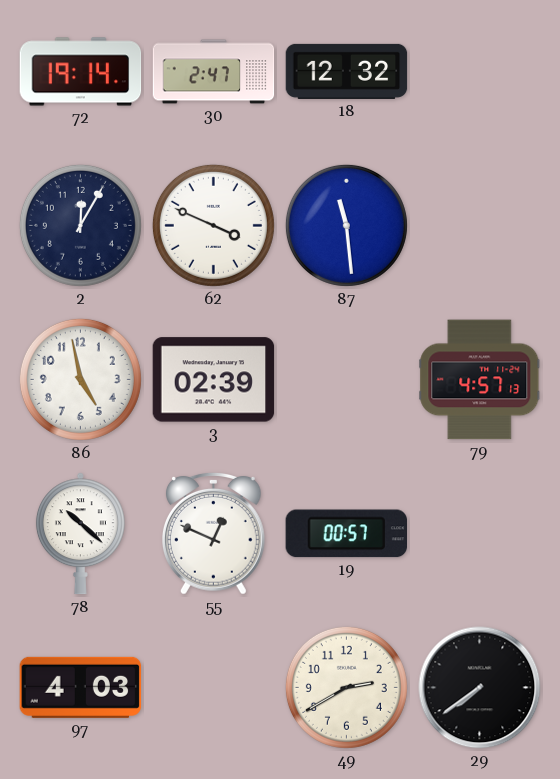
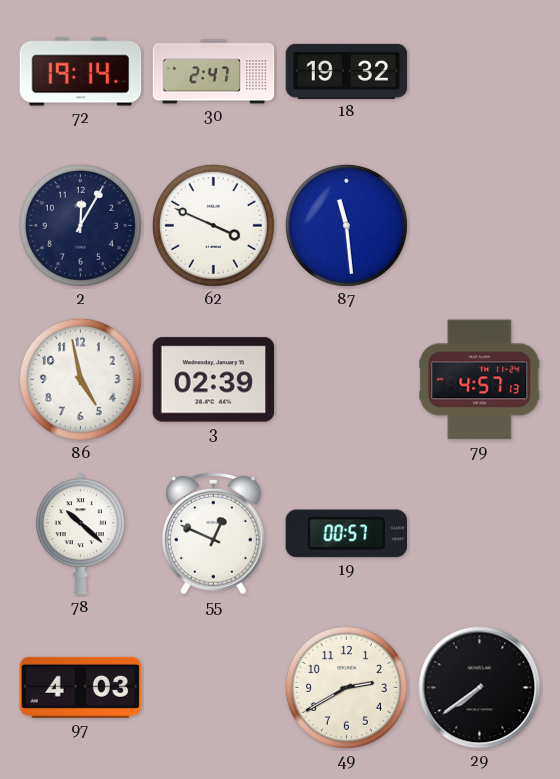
18: 12:32 -> 19:32 (347, 71)
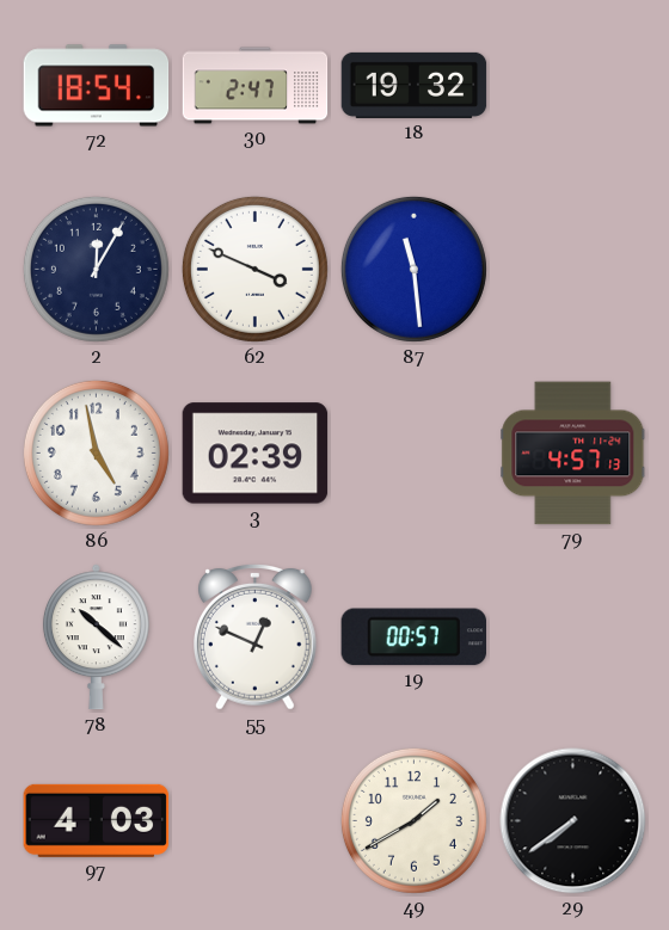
72: 19:14 -> 18:54 (97, 86)
49: 2:40 -> 1:40 (413, 820)
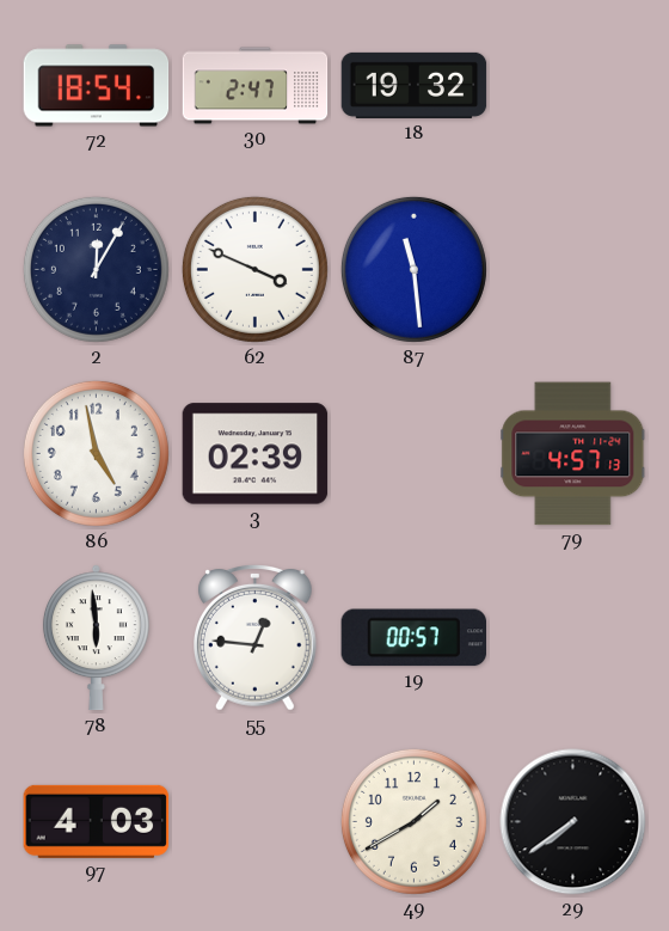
78: 10:22 -> 5:59 (96, 638)
55: 12:49 -> 12:46 (256, 638)
